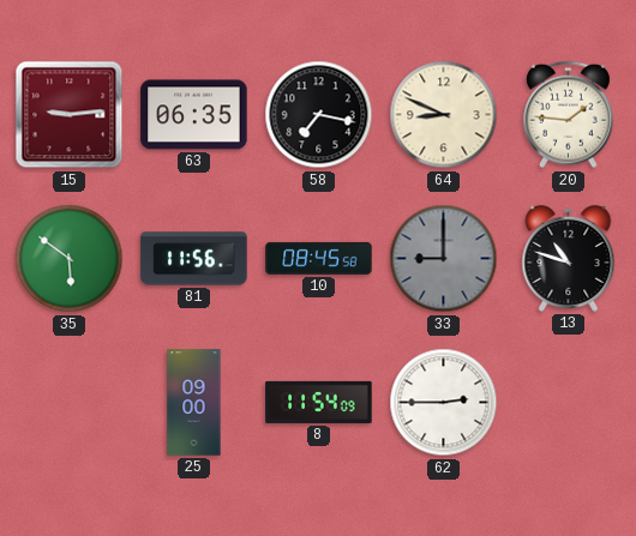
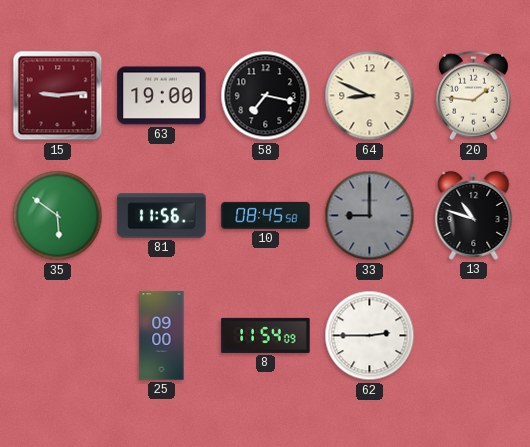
63: 06:35 -> 19:00 (162, 96)
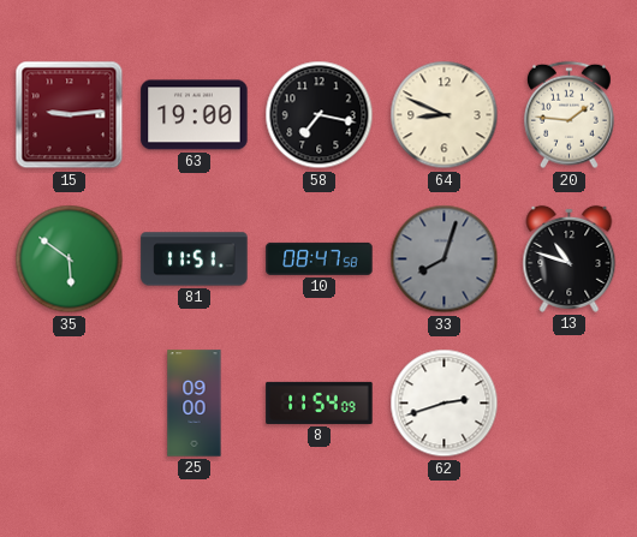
81: 11:56 -> 11:51 (195, 259)
10: 08:45 -> 08:47 (320, 258)
33: 9:00 -> 8:03 (445, 259)
62: 2:45 -> 2:42 (445, 404)
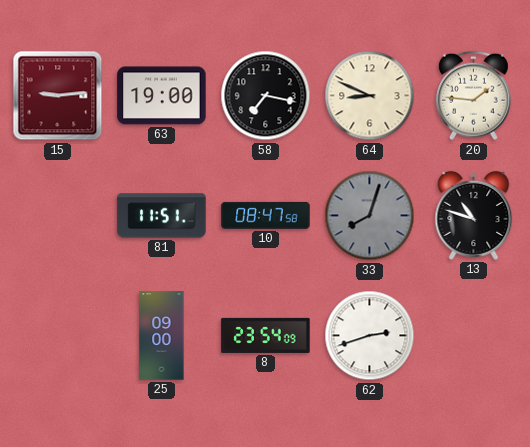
35: 5:51 -> none (70, 259)
8: 11:54 -> 23:54 (266, 335)
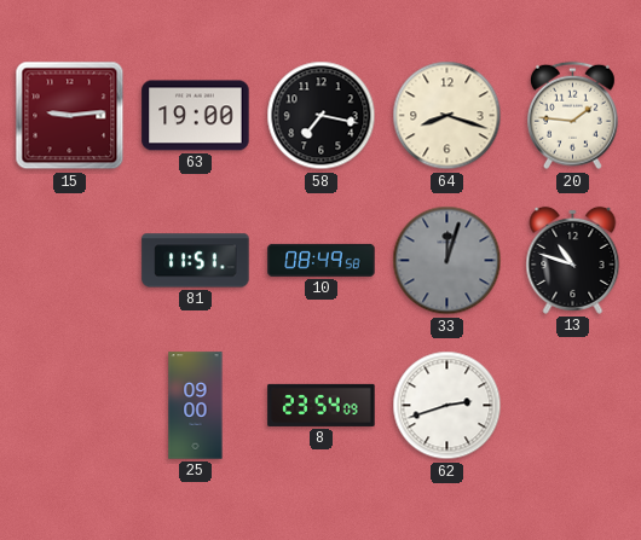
64: 8:49 -> 8:18 (447, 116)
10: 08:47 -> 08:49 (322, 260)
33: 8:03 -> 12:03 (447, 261)
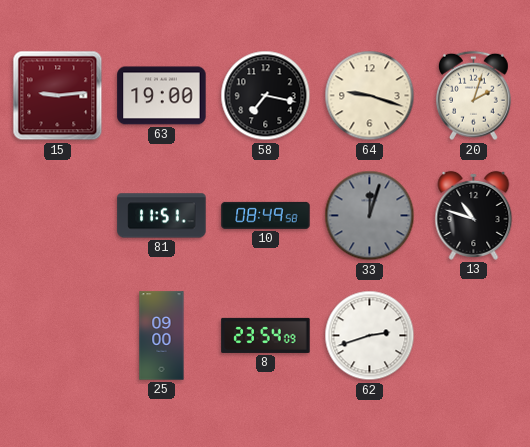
64: 8:18 -> 9:18 (370, 96)
20: 1:46 -> 2:03 (473, 96)
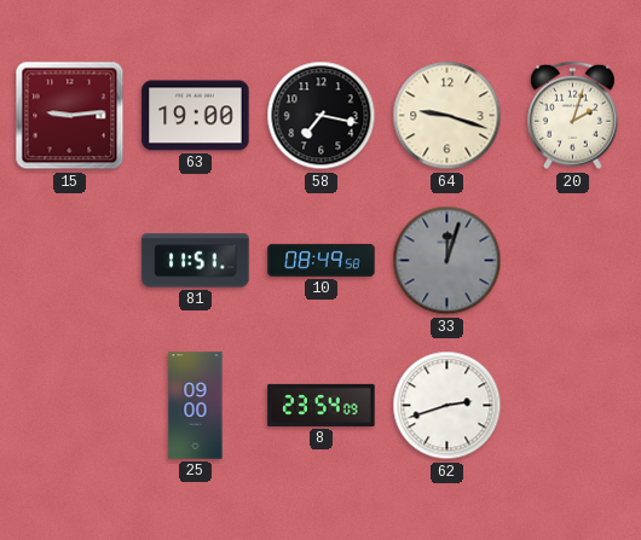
13: 10:48 -> none (474, 215)
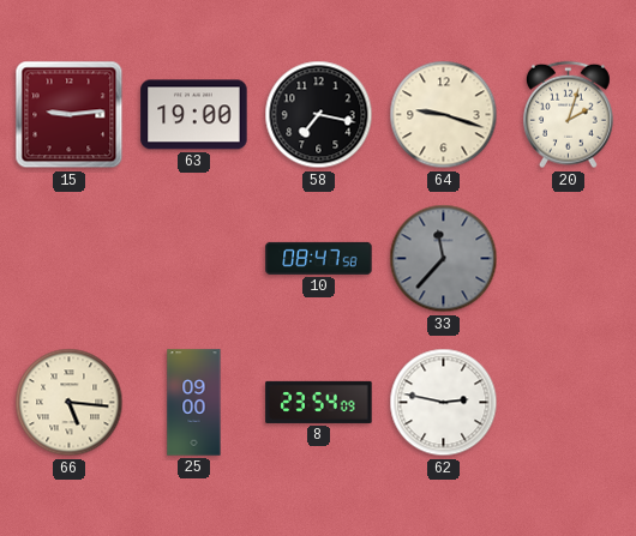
81: 11:51 -> none (196, 261)
10: 08:49 -> 08:47 (319, 258)
33: 12:03 -> 11:37 (444, 259)
66: none -> 5:16 (70, 403)
62: 2:42 -> 2:47 (444, 403)
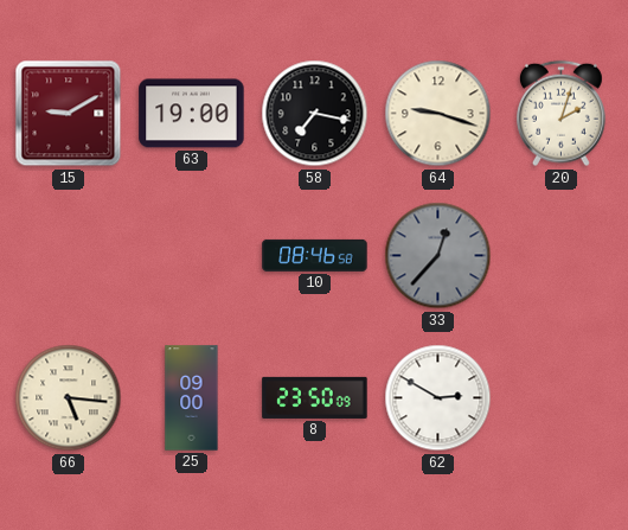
15: 9:14 -> 9:10 (69, 114)
10: 08:47 -> 08:46 (315, 255)
33: 11:37 -> 12:37 (438, 256)
8: 23:54 -> 23:50 (315, 397)
62: 2:47 -> 2:50 (438, 398)
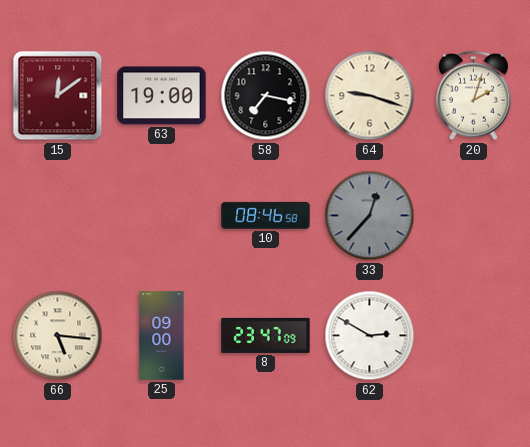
15: 9:10 -> 12:09 (58, 96)
8: 23:50 -> 23:47 (266, 335)
